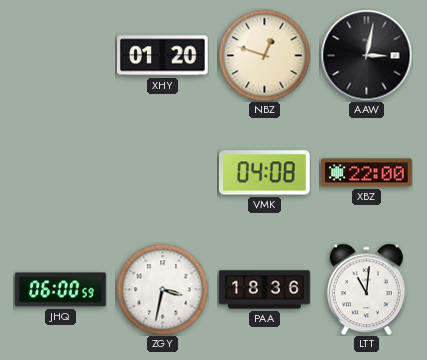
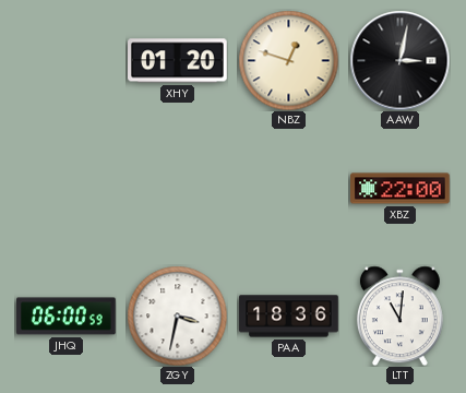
VMK: 04:08 -> none (264, 173)
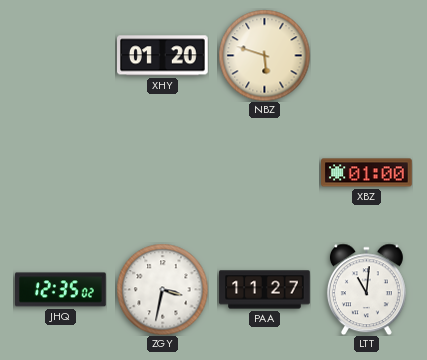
NBZ: 12:48 -> 5:48 (264, 55)
AAW: 3:02 -> none (399, 60)
XBZ: 22:00 -> 01:00 (367, 173)
JHQ: 06:00 -> 12:35 (61, 290)
PAA: 18:36 -> 11:27 (265, 290)
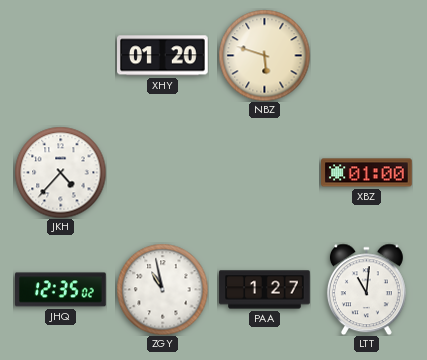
JKH: none -> 4:37 (60, 172)
ZGY: 3:32 -> 10:58 (162, 289)
PAA: 11:27 -> 1:27 (265, 290)
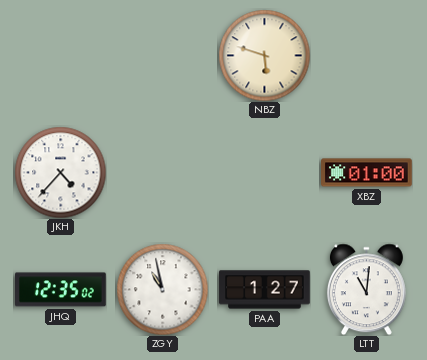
XHY: 01:20 -> none (163, 56)
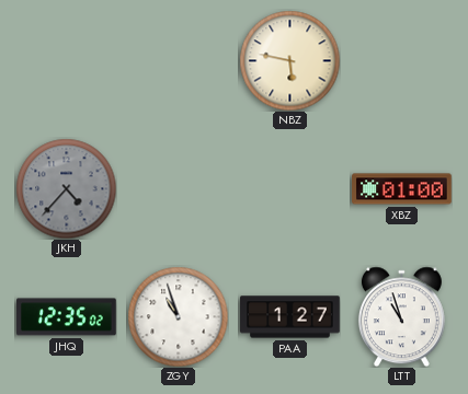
NBZ: 5:48 -> 5:47 (289, 60)
JKH dial: white -> grey (66, 188)
ZGY: 10:58 -> 10:57 (178, 316)
LTT: 11:01 -> 10:57 (401, 316)
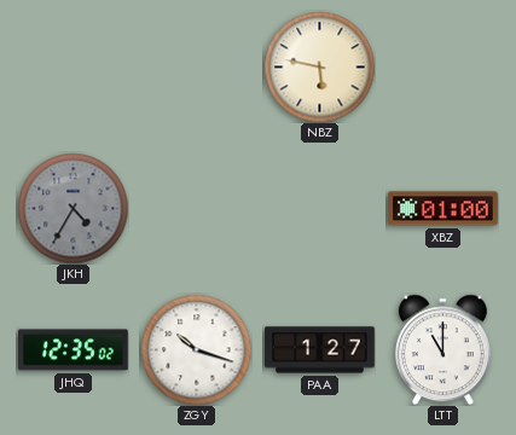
JKH: 4:37 -> 4:35 (73, 208)
ZGY: 10:57 -> 10:18 (196, 349)
LTT: 10:57 -> 11:00 (442, 349)
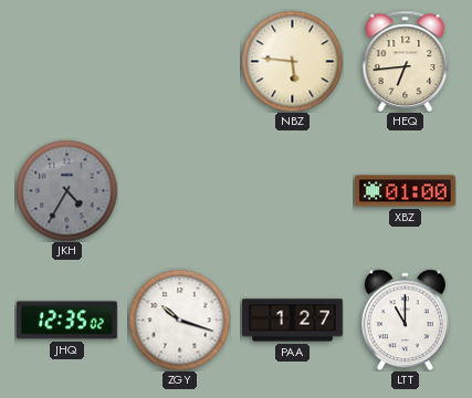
NBZ: 5:47 -> 5:46 (292, 61)
HEQ: none -> 6:44 (406, 61)
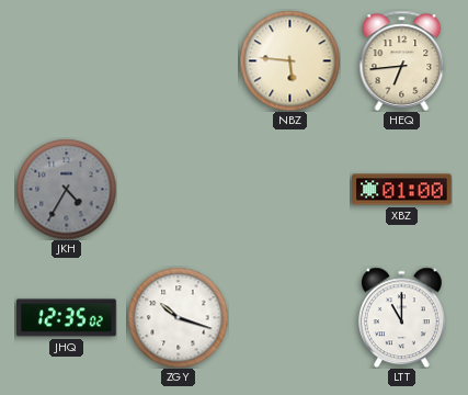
PAA: 1:27 -> none (293, 321)
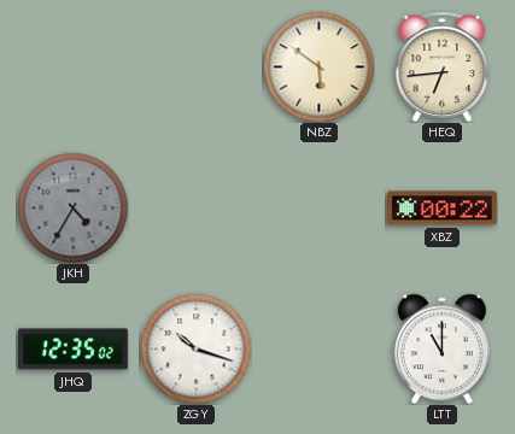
NBZ: 5:46 -> 5:51 (318, 66)
XBZ: 01:00 -> 00:22 (443, 209)
